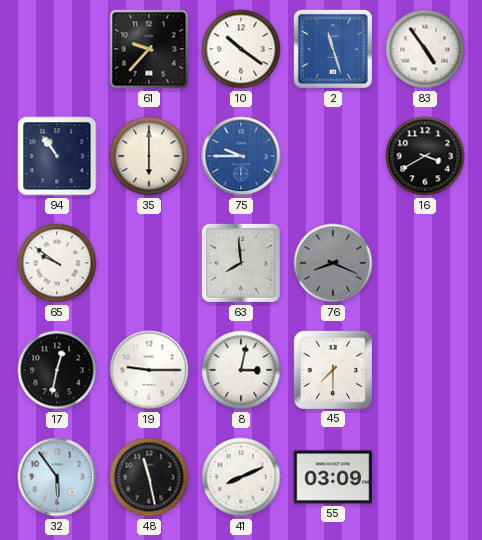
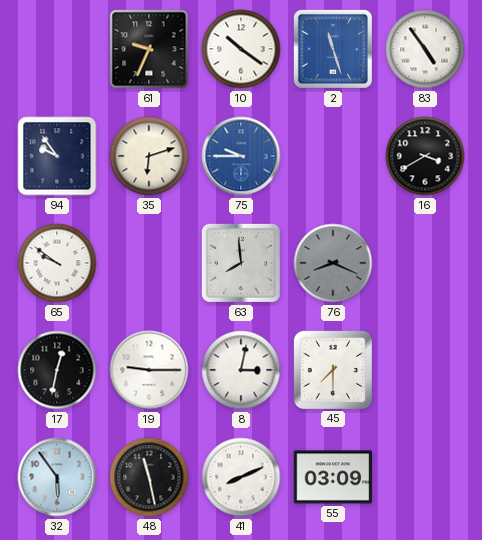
61: 9:37 -> 9:34 (149, 49)
94: 10:54 -> 9:54 (57, 156)
35: 6:00 -> 6:12 (149, 156)
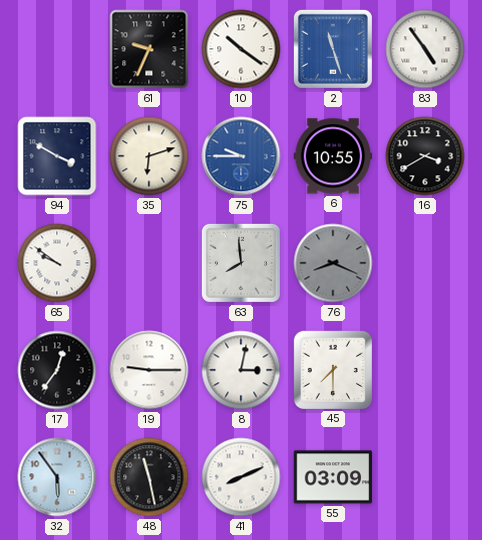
94: 9:54 -> 3:50 (57, 156)
6: none -> 10:55 (333, 156)
17: 12:32 -> 12:36 (57, 370)
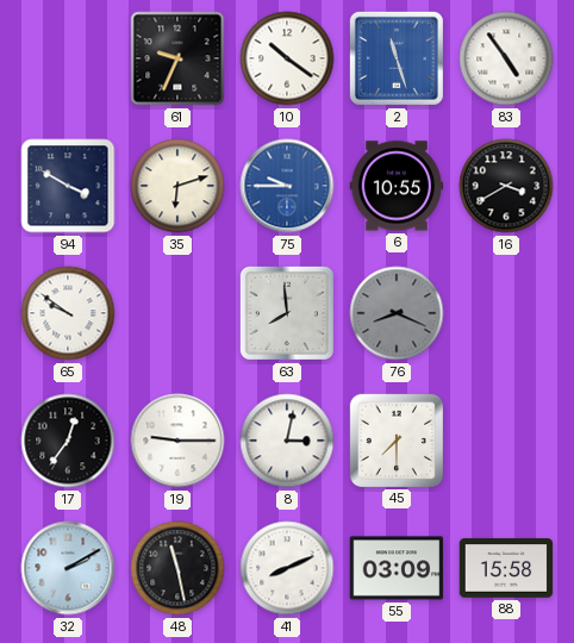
32: 5:54 -> 2:10 (68, 568)
88: none -> 15:58 (506, 568)
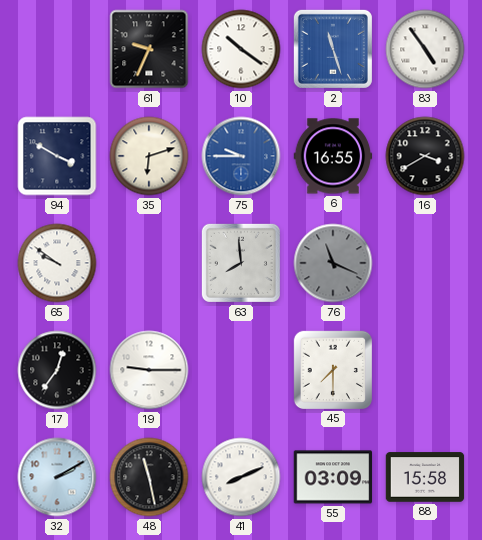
6: 10:55 -> 16:55 (333, 156)
76: 8:19 -> 11:19 (333, 263)
8: 3:02 -> none (287, 441)
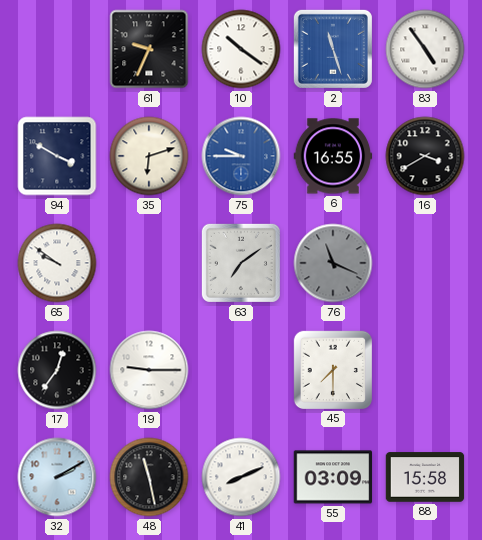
63: 7:59 -> 7:09 (241, 263)
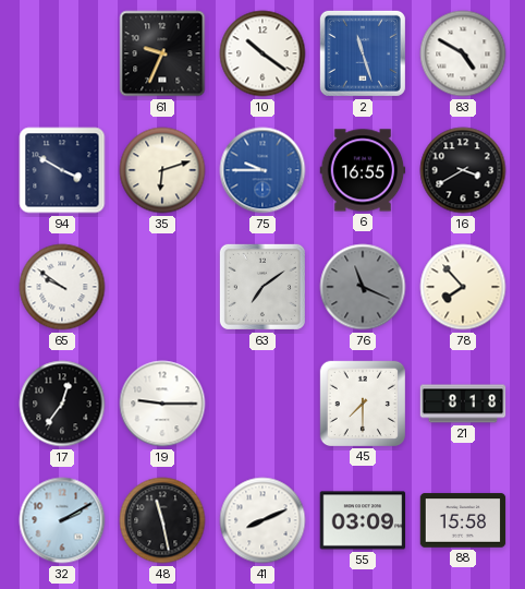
83: 4:54 -> 4:50 (463, 53)
78: none -> 7:53 (463, 287)
21: none -> 8:18 (463, 404)
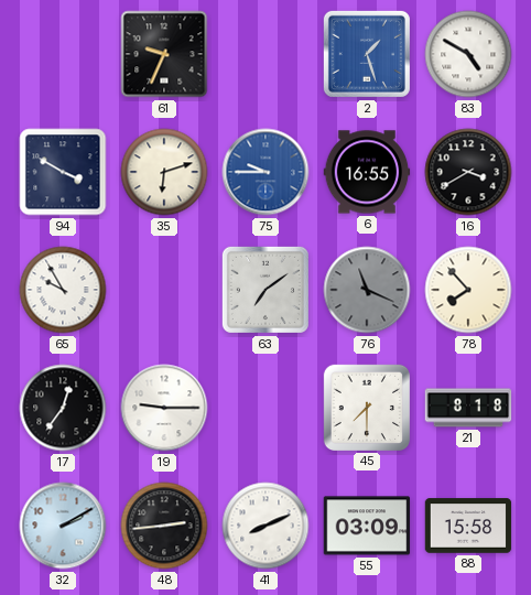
10: 10:21 -> none (262, 53)
2: 11:27 -> 1:27 (367, 54)
65: 9:51 -> 9:55 (63, 290)
48: 11:28 -> 2:44 (164, 526)
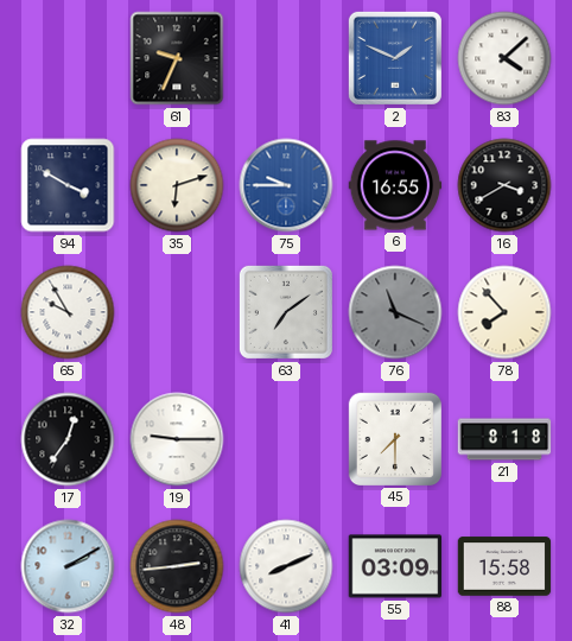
2: 1:27 -> 1:49 (395, 58)
83: 4:50 -> 4:08 (504, 58)
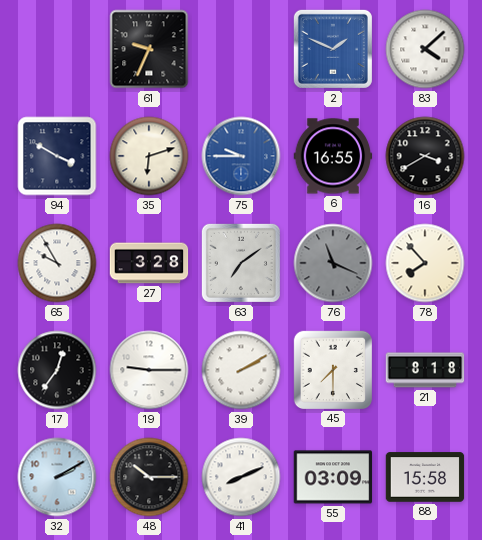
27: none -> 3:28 (149, 263)
39: none -> 2:10 (241, 370)
48: 2:44 -> 10:15 (149, 477)
